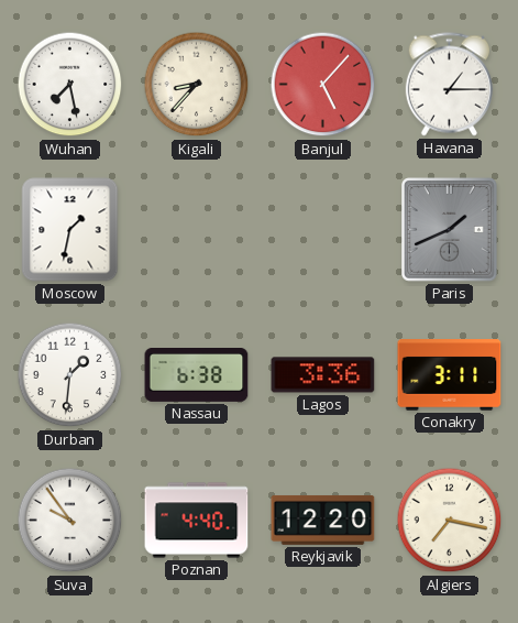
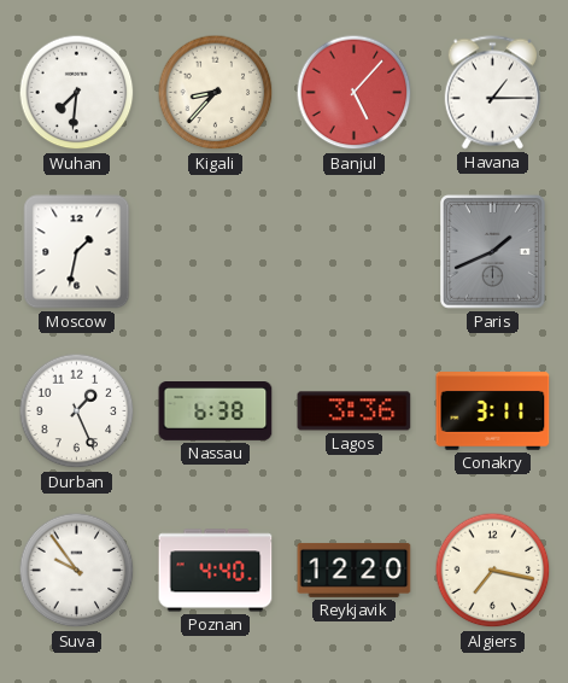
Wuhan: 7:28 -> 7:31 (77, 93)
Durban: 1:31 -> 1:26 (77, 411)
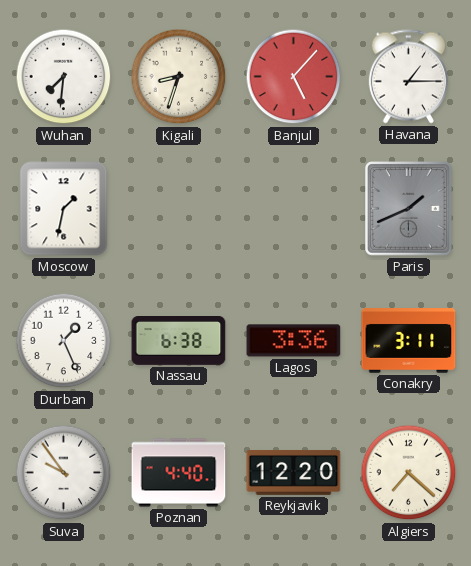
Kigali: 8:37 -> 8:33 (179, 77)
Algiers: 7:17 -> 7:22 (409, 473)
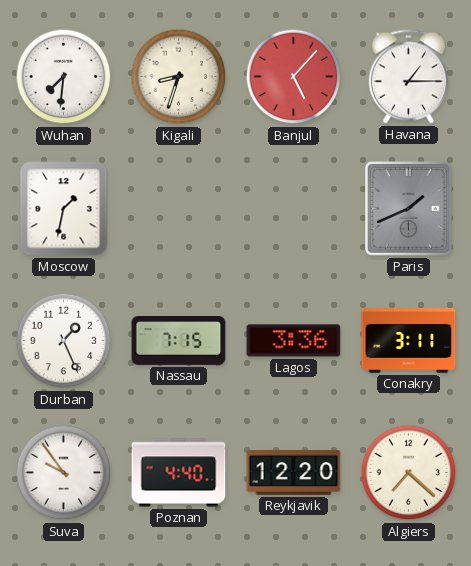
Nassau: 6:38 -> 7:15 (179, 341)
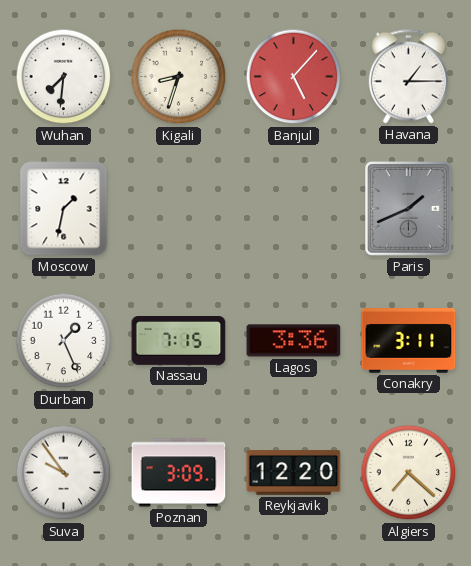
Poznan: 4:40 -> 3:09 (179, 473)
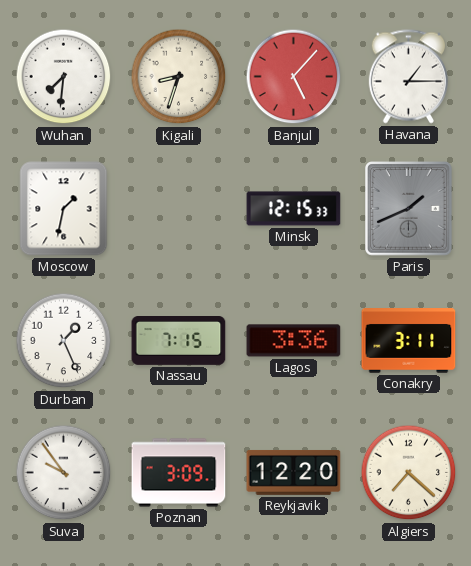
Minsk: none -> 12:15 (294, 209)
